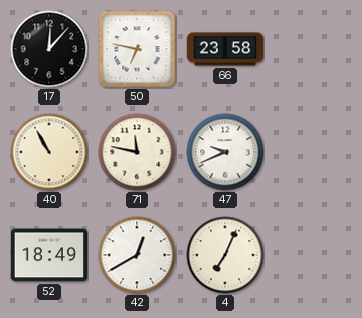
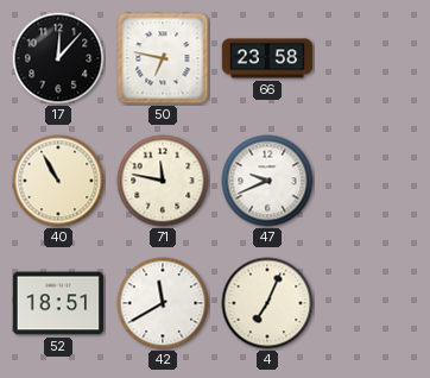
52: 18:49 -> 18:51 (58, 303)
42: 12:40 -> 11:40 (163, 303)
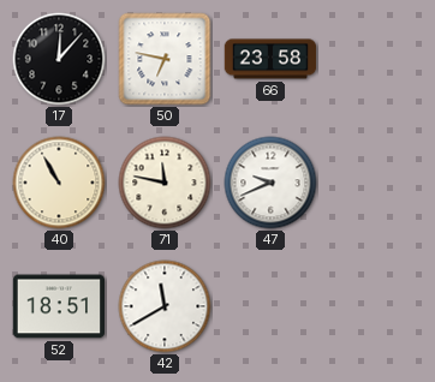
4: 7:04 -> none (267, 303)
